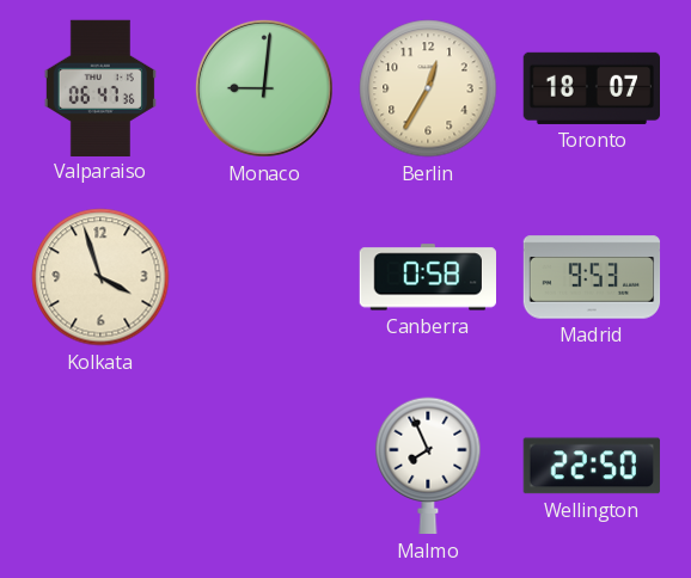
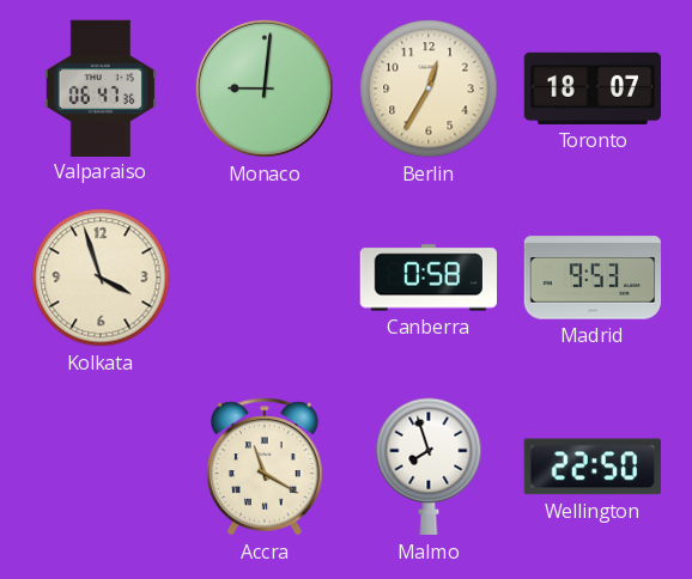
Accra: none -> 11:20 (265, 467)
Malmo: 7:56 -> 7:57 (429, 467)
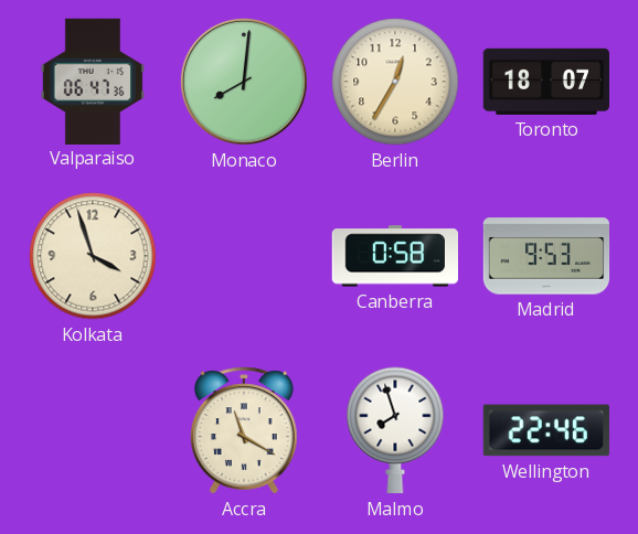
Monaco: 9:01 -> 8:01 (244, 82)
Wellington: 22:50 -> 22:46 (545, 430)
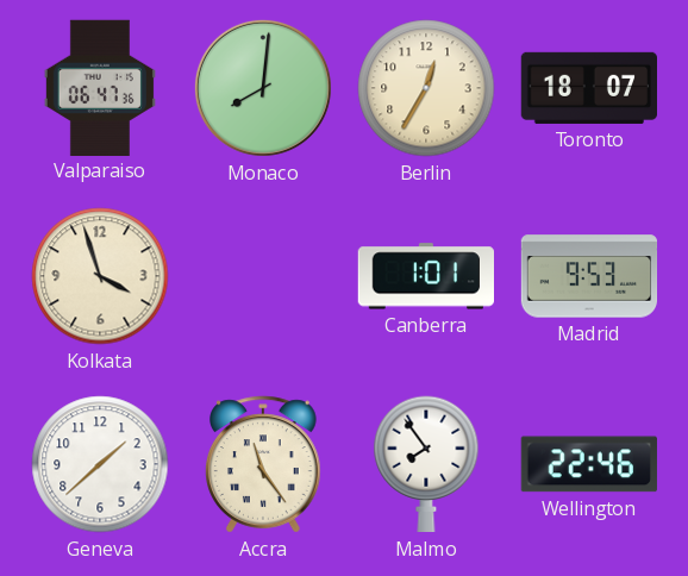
Canberra: 0:58 -> 1:01 (425, 276)
Geneva: none -> 1:38 (100, 464)
Accra: 11:20 -> 11:24 (263, 464)
Malmo: 7:57 -> 7:54 (426, 464)
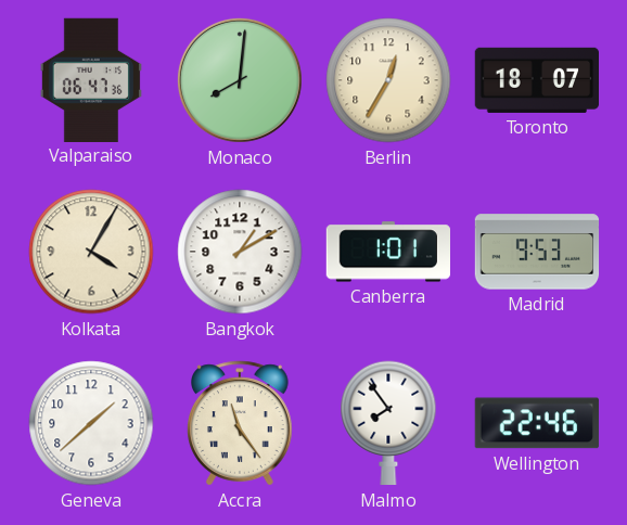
Kolkata: 3:57 -> 4:05 (91, 252)
Bangkok: none -> 1:10 (240, 252)
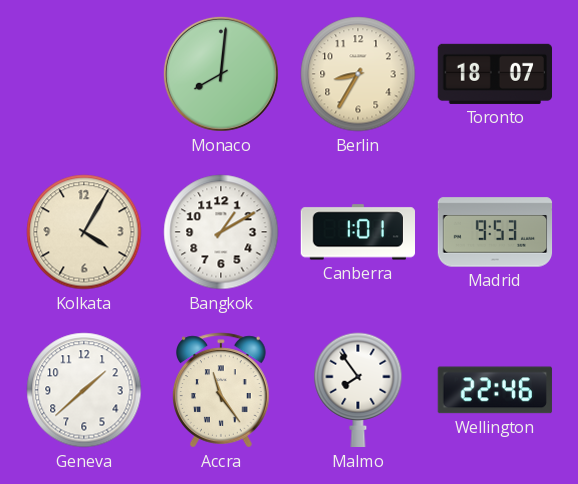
Valparaiso: 06:47 -> none (91, 79)
Berlin: 12:35 -> 8:35 (358, 74)
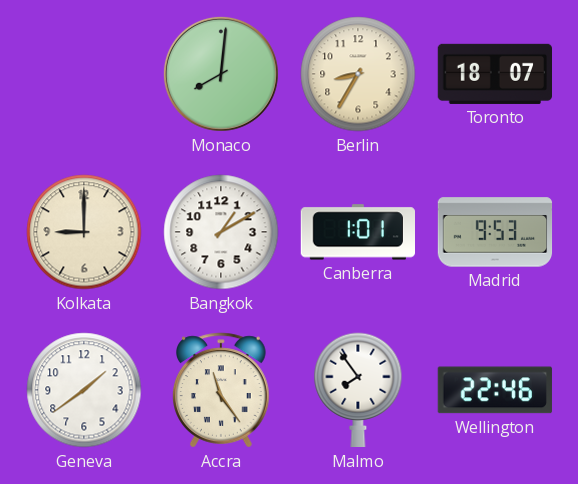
Kolkata: 4:05 -> 9:00 (84, 232)
Geneva: 1:38 -> 1:39 (84, 390)
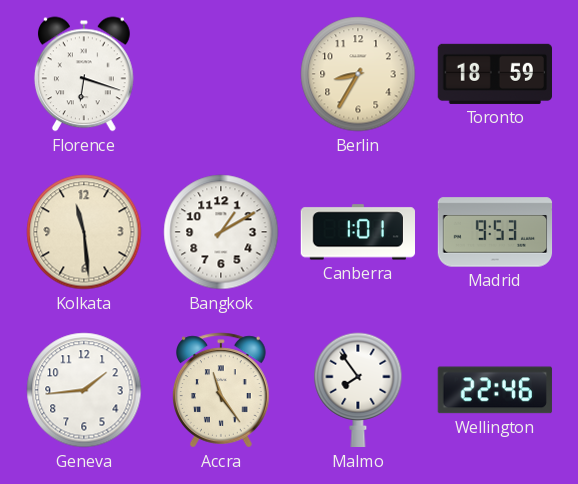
Florence: none -> 6:18 (84, 74)
Monaco: 8:01 -> none (221, 74)
Toronto: 18:07 -> 18:59 (494, 74)
Kolkata: 9:00 -> 11:29 (84, 232)
Geneva: 1:39 -> 1:44 (84, 390)
